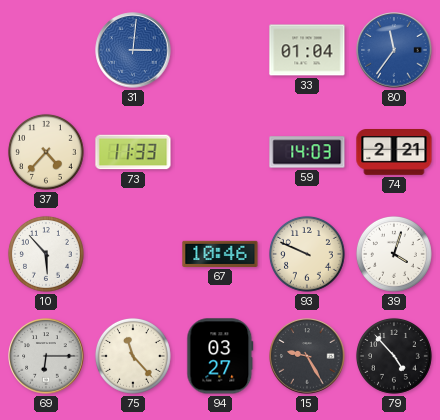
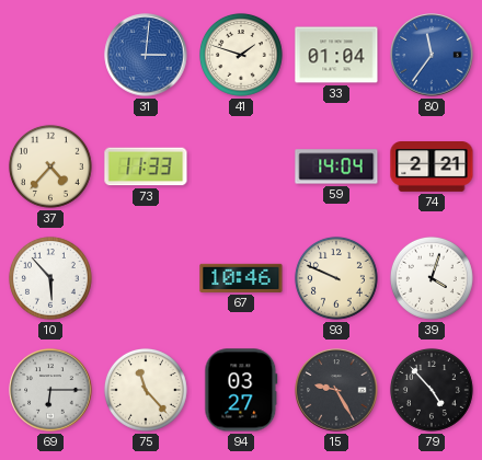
41: none -> 1:48 (241, 55)
59: 14:03 -> 14:04 (336, 166)
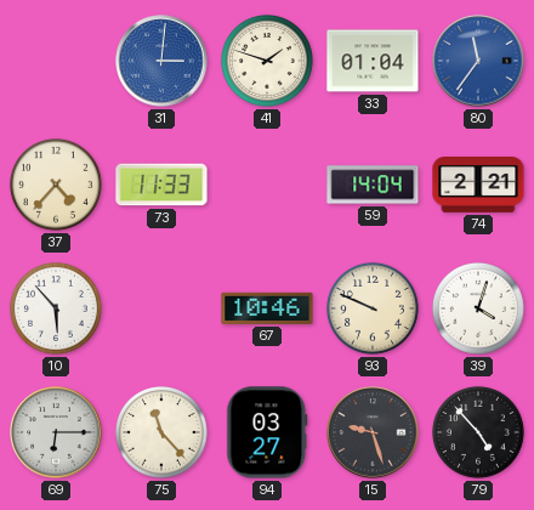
15: 9:25 -> 9:27 (373, 432)
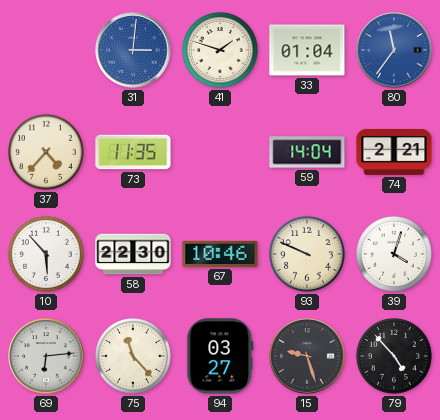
73: 11:33 -> 11:35 (133, 152)
58: none -> 22:30 (133, 254)
69: 6:15 -> 6:14 (46, 356)
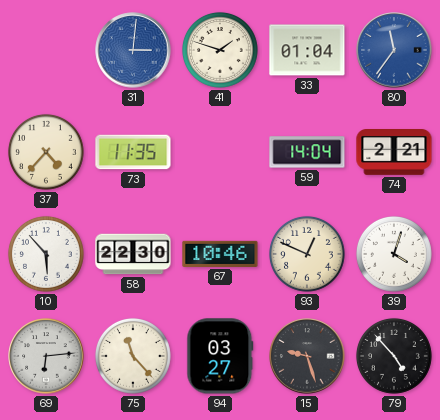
93: 9:49 -> 12:49 (307, 254)
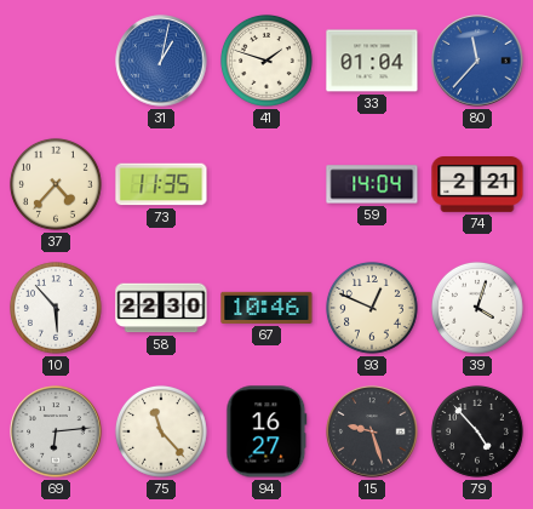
31: 3:01 -> 1:02 (161, 61)
80: 11:36 -> 11:37 (477, 61)
94: 03:27 -> 16:27 (266, 431)
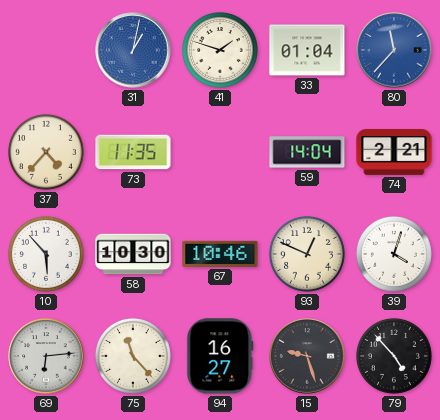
58: 22:30 -> 10:30 (133, 254)
